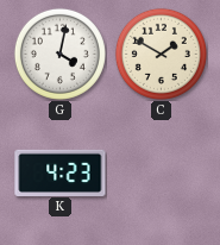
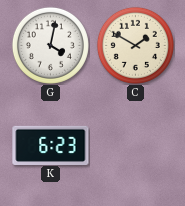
K: 4:23 -> 6:23 (51, 145)
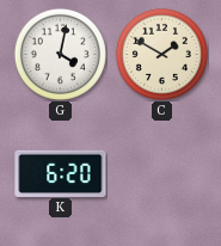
K: 6:23 -> 6:20 (61, 173)
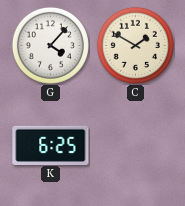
G: 4:02 -> 4:07 (50, 45)
K: 6:20 -> 6:25 (51, 145)
